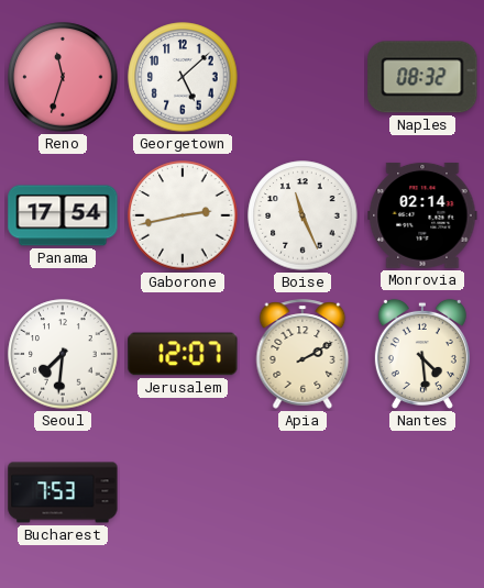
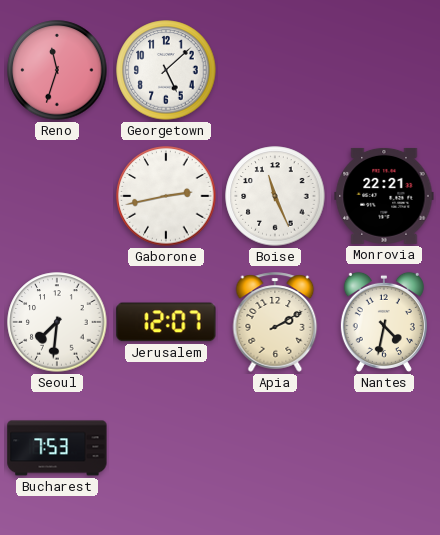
Naples: 08:32 -> none (422, 77)
Panama: 17:54 -> none (63, 215)
Monrovia: 02:14 -> 22:21 (384, 196)
Nantes: 4:29 -> 4:32 (384, 322)
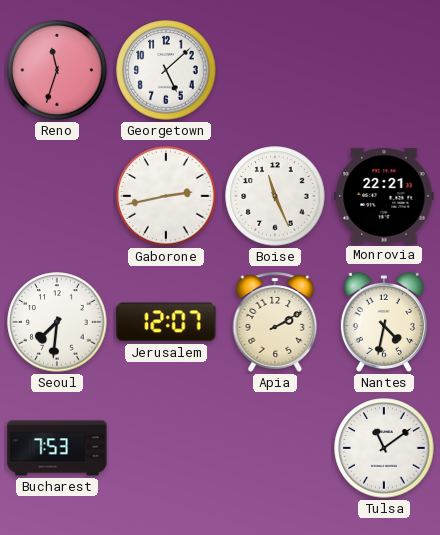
Tulsa: none -> 11:09 (384, 448)
